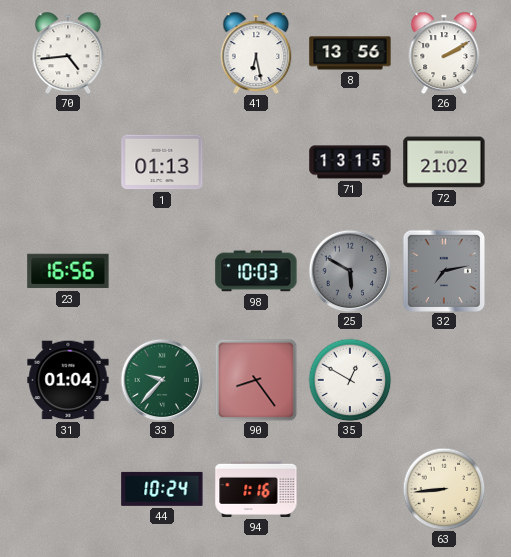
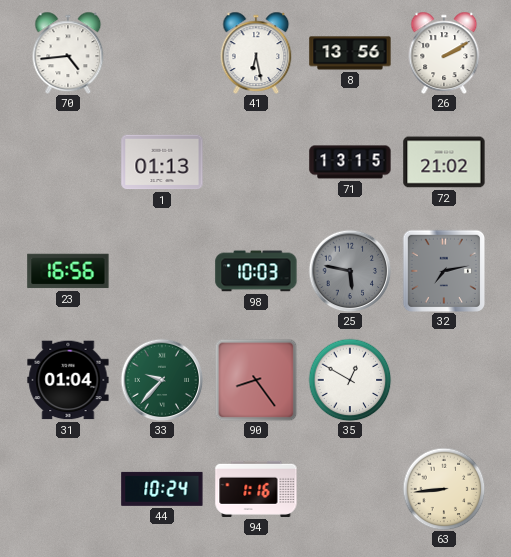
25: 5:50 -> 5:47 (350, 271)
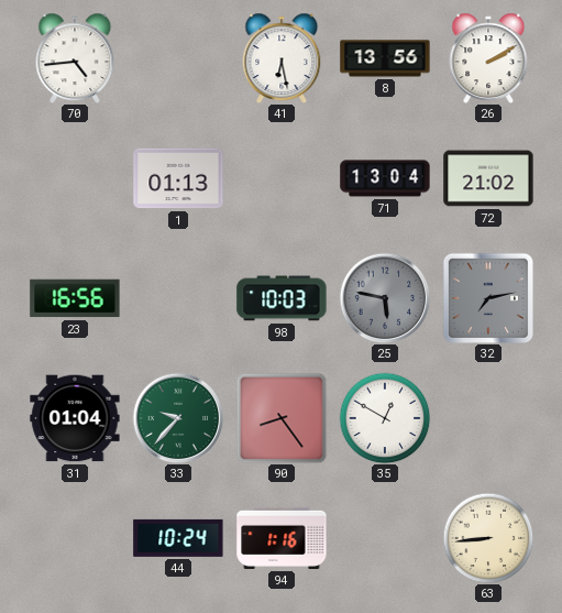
71: 13:15 -> 13:04 (385, 178)
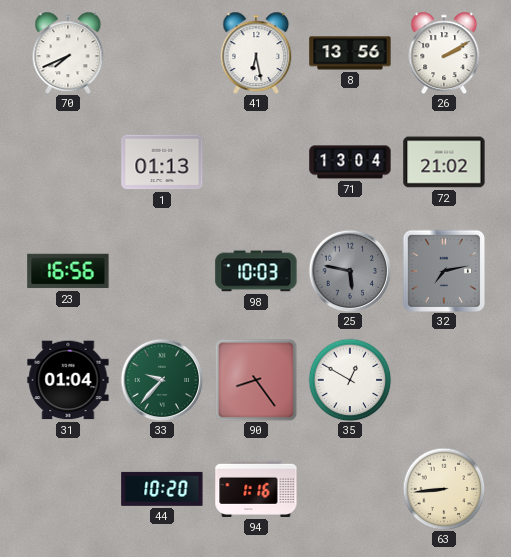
70: 4:44 -> 7:41 (68, 52)
44: 10:24 -> 10:20 (162, 489)
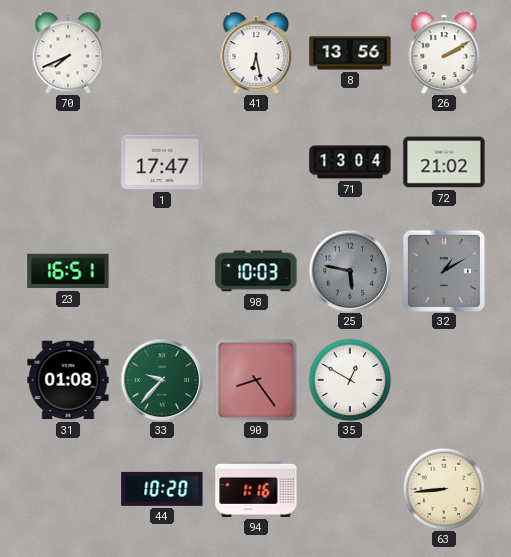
1: 01:13 -> 17:47 (162, 162)
23: 16:56 -> 16:51 (68, 271)
32: 7:13 -> 1:10 (443, 270)
31: 01:04 -> 01:08 (68, 380)
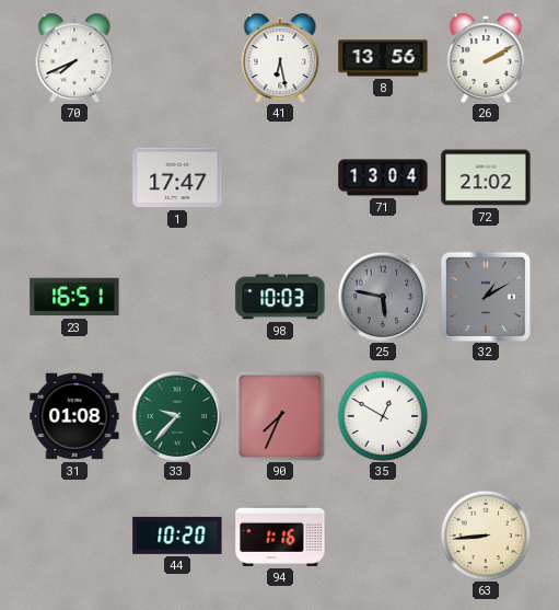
90: 8:24 -> 7:34 (280, 416)
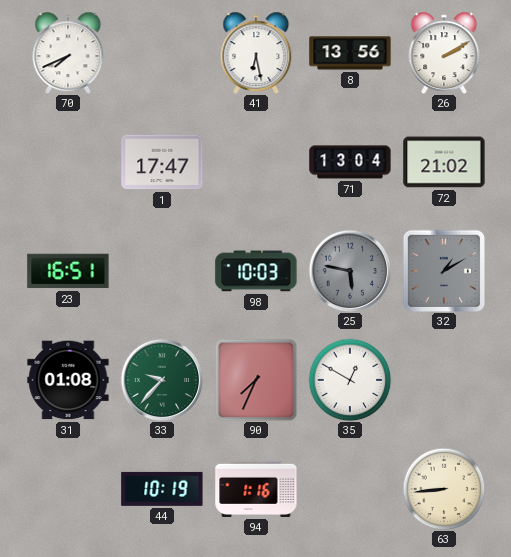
44: 10:20 -> 10:19 (162, 489)
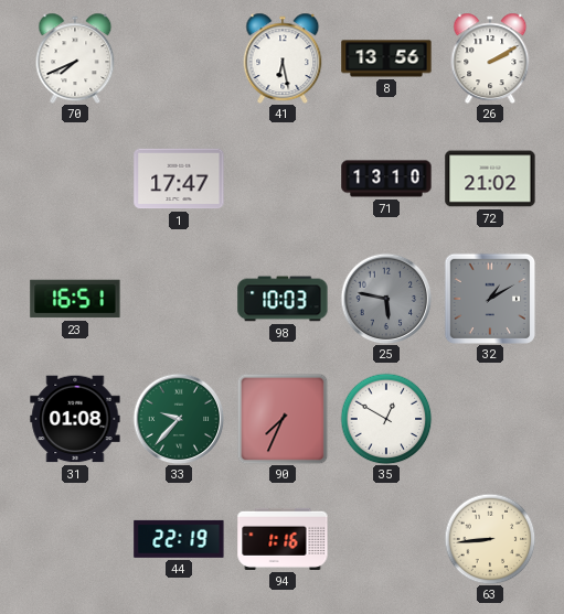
71: 13:04 -> 13:10 (386, 179)
44: 10:19 -> 22:19 (179, 539)
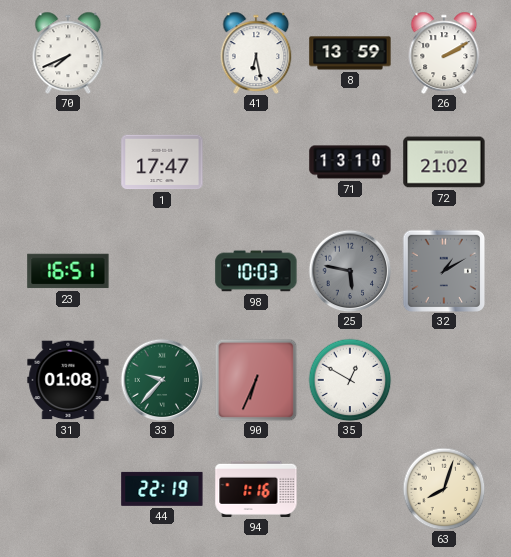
8: 13:56 -> 13:59 (350, 53)
90: 7:34 -> 6:34 (256, 380)
63: 8:44 -> 8:03 (444, 489)
